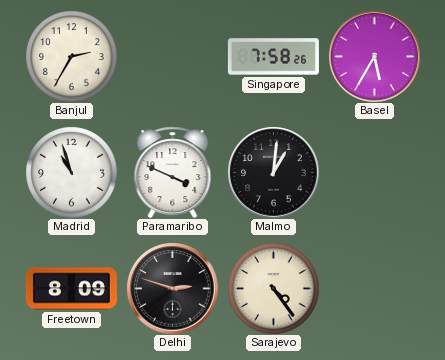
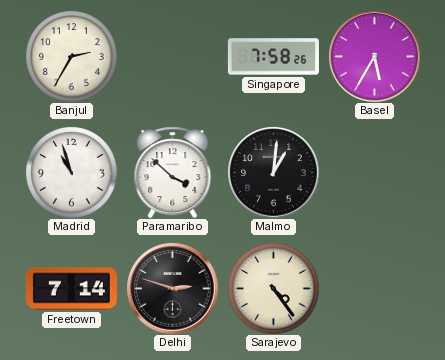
Paramaribo: 3:49 -> 3:52 (173, 172)
Freetown: 8:09 -> 7:14 (71, 289)
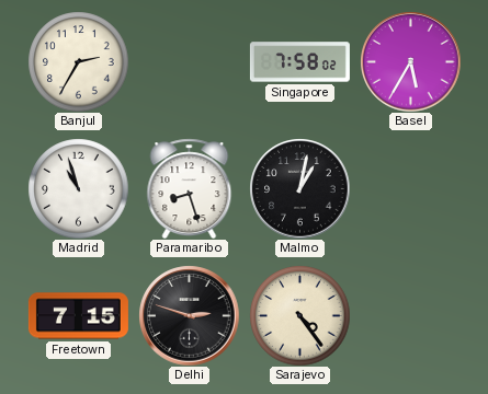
Singapore: 7:58:26 -> 7:58:02 (299, 62)
Paramaribo: 3:52 -> 8:27 (190, 188)
Malmo: 1:01 -> 1:02 (299, 188)
Freetown: 7:14 -> 7:15 (78, 316)
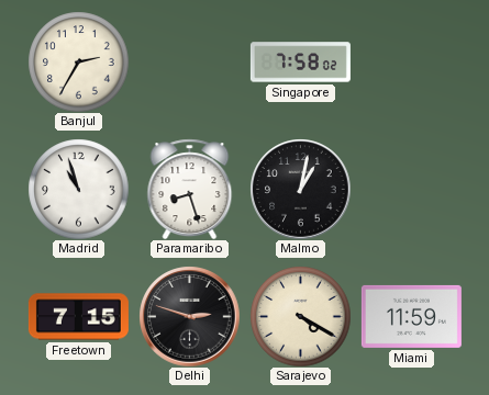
Basel: 5:35 -> none (410, 61)
Sarajevo: 4:24 -> 4:20 (300, 316)
Miami: none -> 11:59 (411, 316)
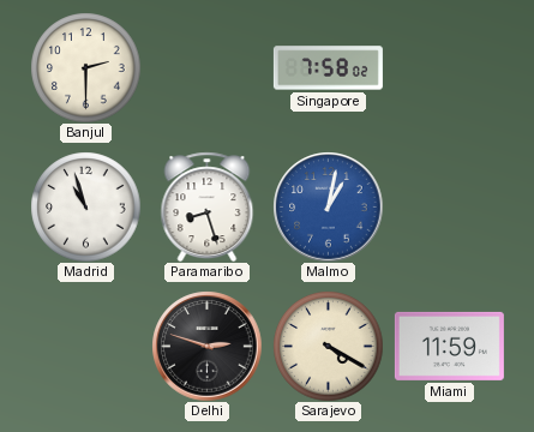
Banjul: 2:35 -> 2:30 (85, 67)
Malmo dial: black -> blue (328, 206)
Freetown: 7:15 -> none (78, 317)
